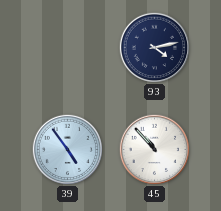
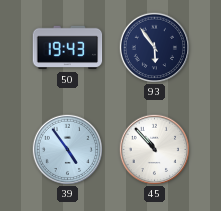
50: none -> 19:43 (68, 48)
93: 4:13 -> 5:54 (154, 47)
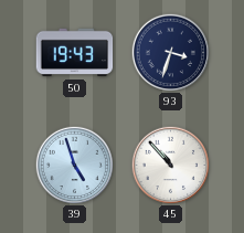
93: 5:54 -> 3:33 (170, 52)
39: 4:54 -> 4:57 (74, 165)
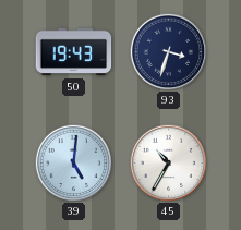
39: 4:57 -> 5:01 (73, 162)
45: 10:53 -> 10:35 (168, 162)
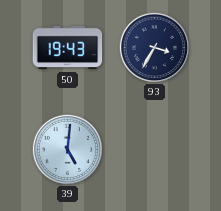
93: 3:33 -> 3:35 (154, 47)
45: 10:35 -> none (168, 162)
